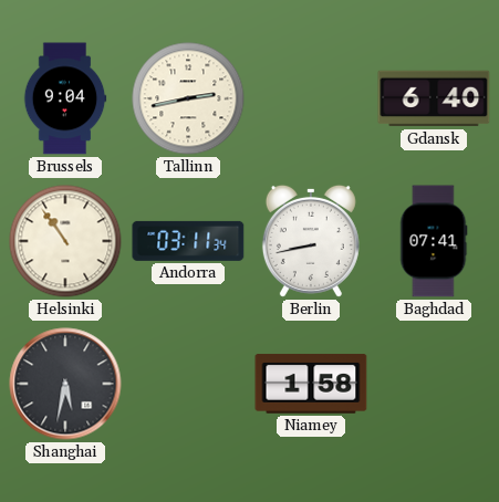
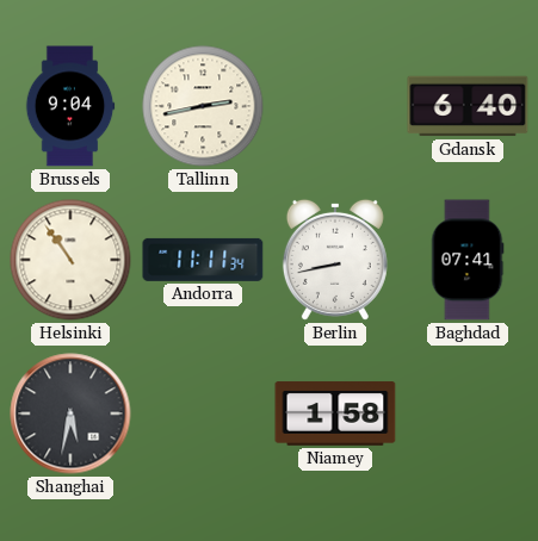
Andorra: 03:11 -> 11:11 (203, 260)
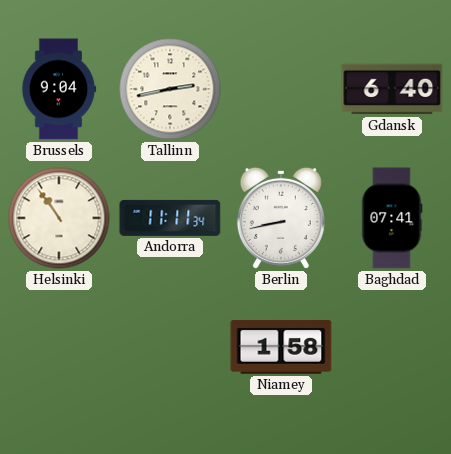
Shanghai: 5:32 -> none (70, 413)
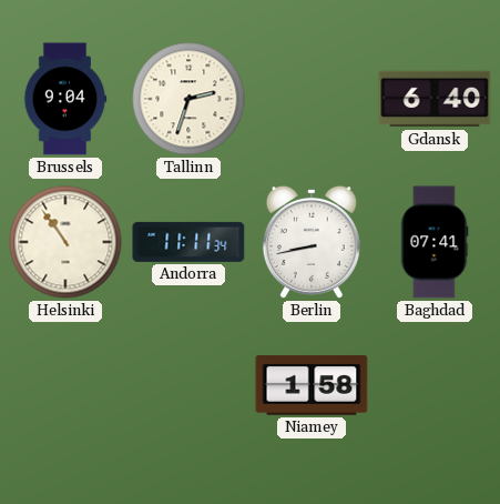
Tallinn: 2:43 -> 2:33 (188, 99)
